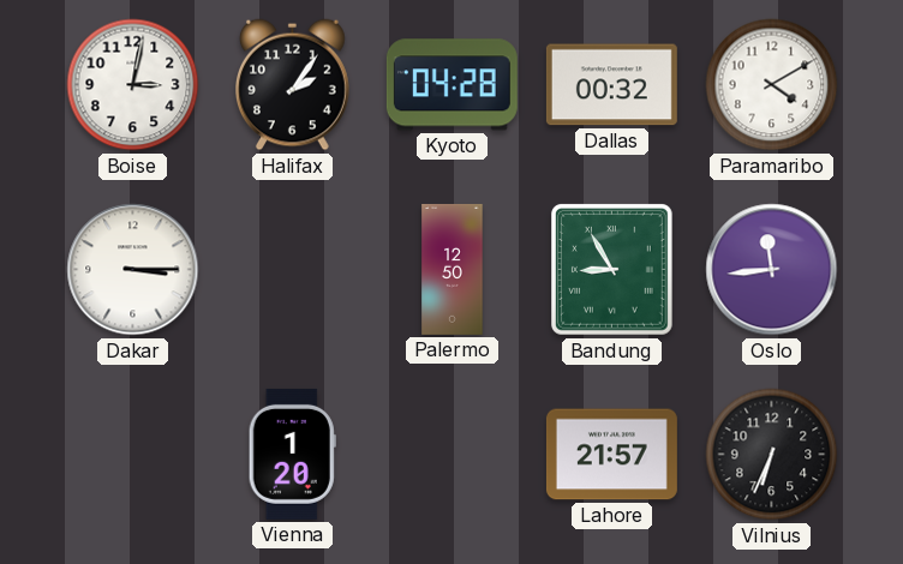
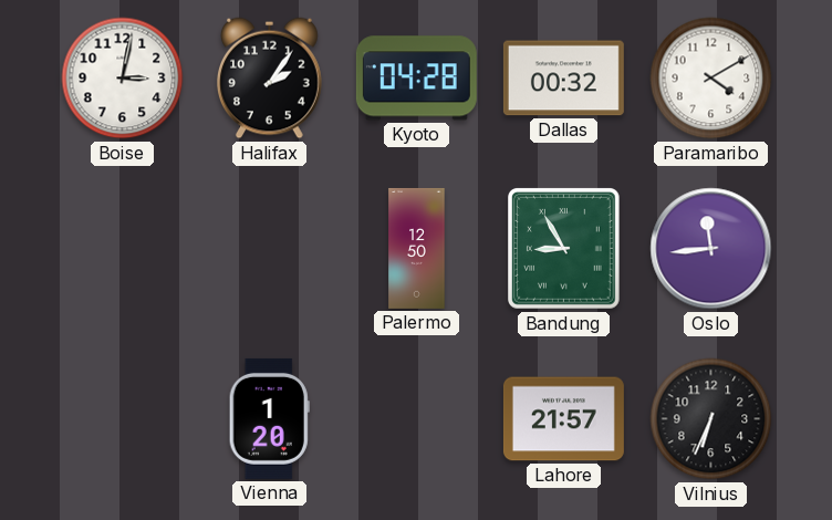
Dakar: 3:15 -> none (133, 270)
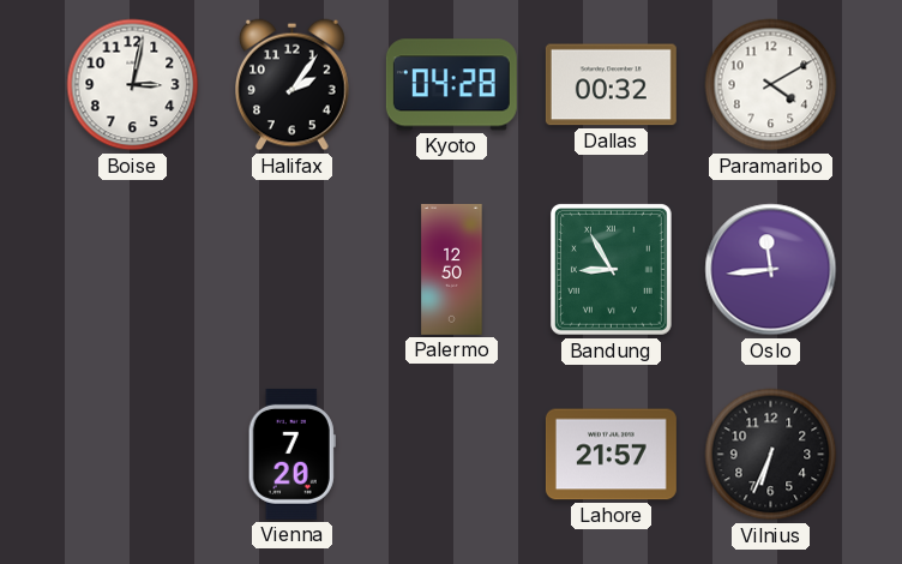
Vienna: 1:20 -> 7:20 (291, 454)
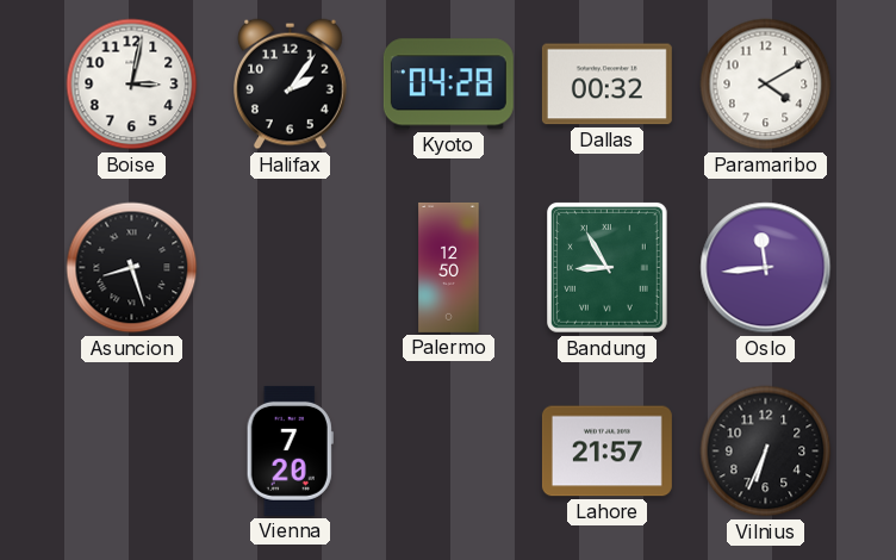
Asuncion: none -> 8:27 (132, 268)
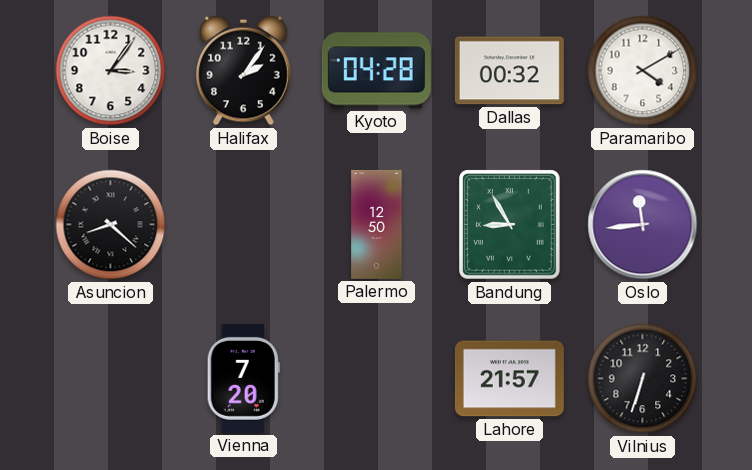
Boise: 3:02 -> 3:06 (111, 71)
Asuncion: 8:27 -> 8:22 (111, 225)
Vilnius: 6:34 -> 6:33 (643, 379)
